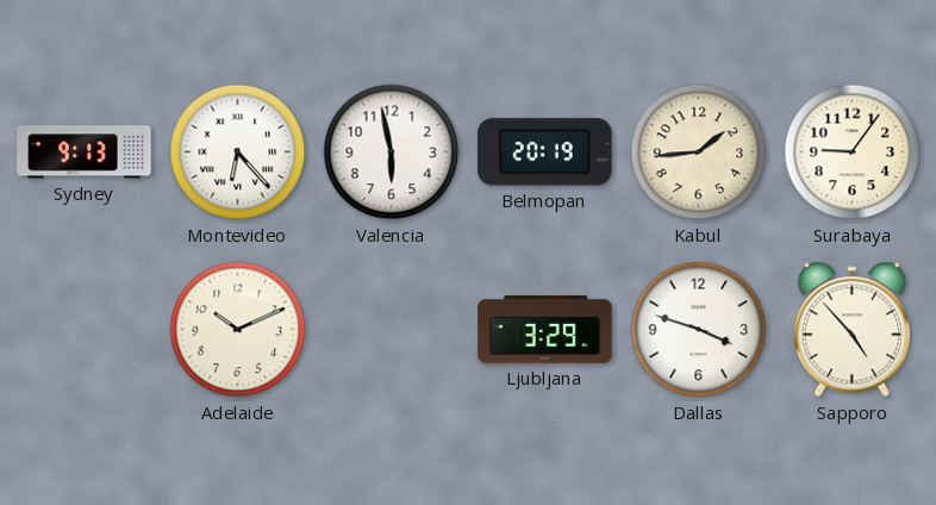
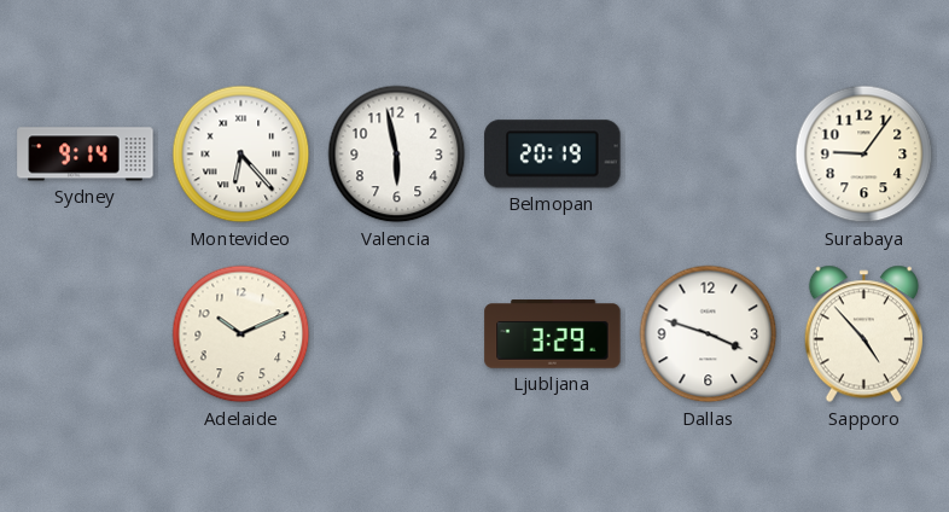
Sydney: 9:13 -> 9:14 (86, 155)
Kabul: 1:44 -> none (699, 152)
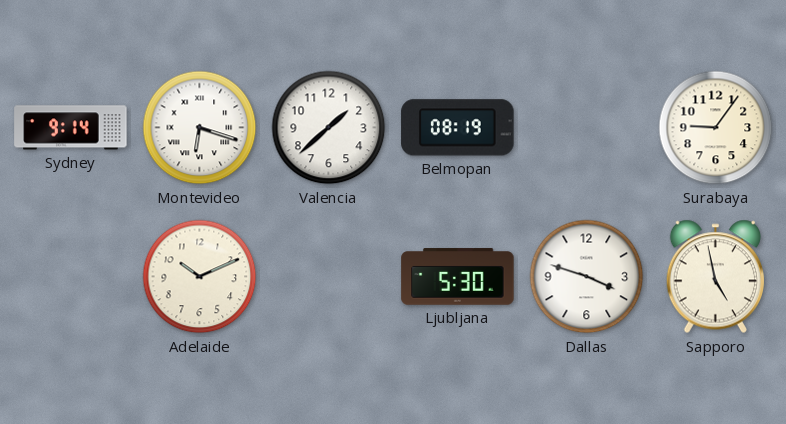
Montevideo: 6:23 -> 6:18 (200, 128)
Valencia: 5:58 -> 1:38 (329, 128)
Belmopan: 20:19 -> 08:19 (458, 128)
Ljubljana: 3:29 -> 5:30 (458, 277)
Sapporo: 4:53 -> 4:58 (715, 277)
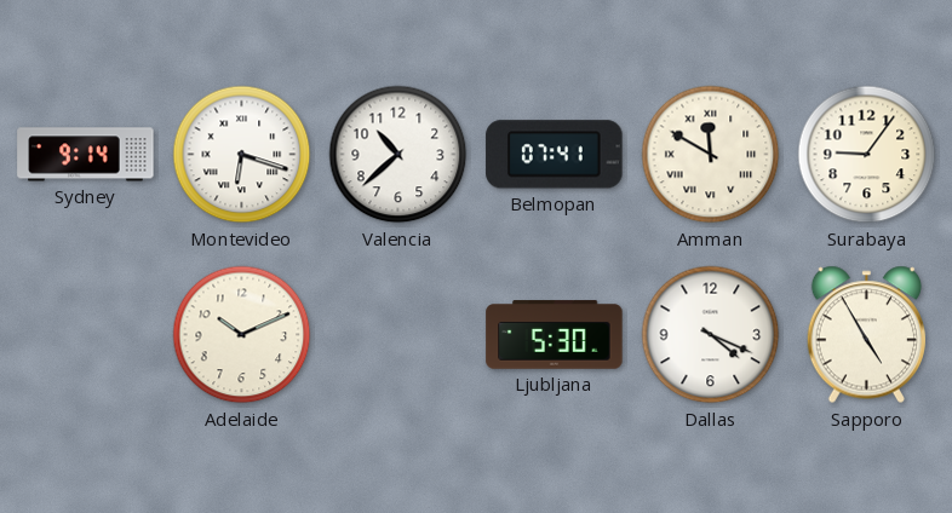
Valencia: 1:38 -> 10:38 (398, 155)
Belmopan: 08:19 -> 07:41 (555, 155)
Amman: none -> 11:50 (711, 155)
Dallas: 3:48 -> 4:19 (711, 335)
Sapporo: 4:58 -> 4:55 (866, 335)
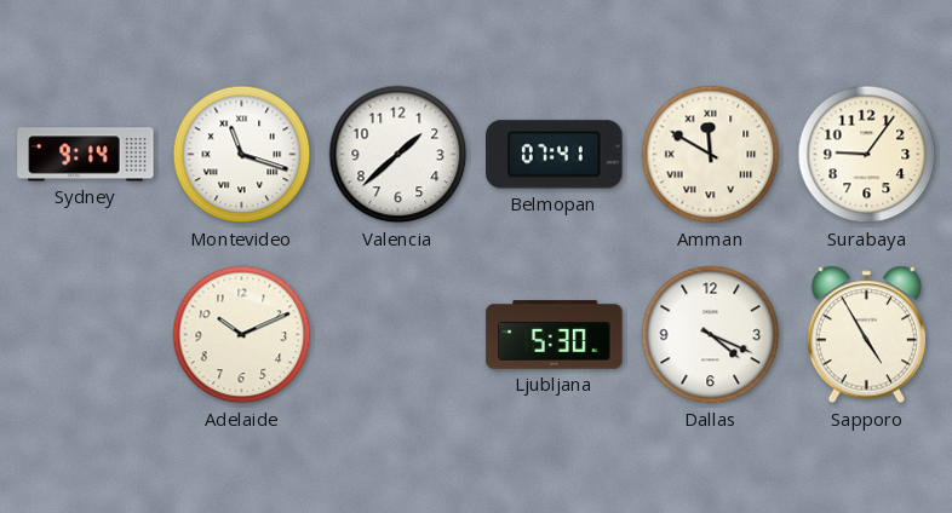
Montevideo: 6:18 -> 11:18 (242, 155)
Valencia: 10:38 -> 1:38 (398, 155)
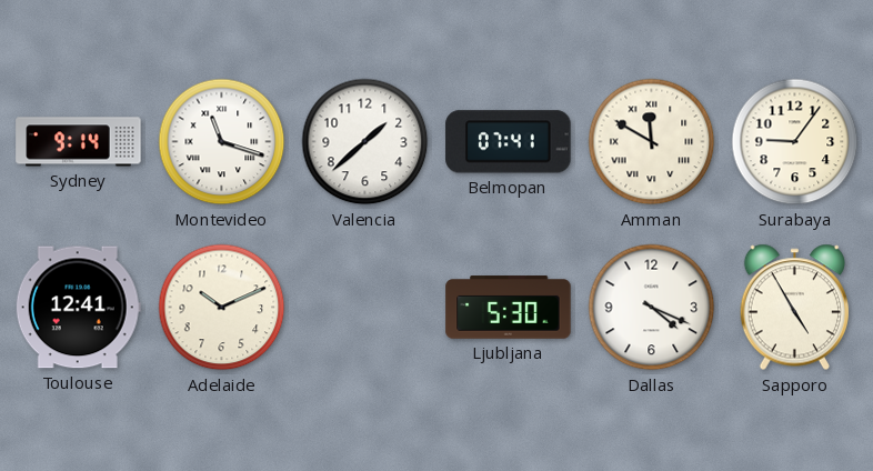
Toulouse: none -> 12:41 (78, 308)
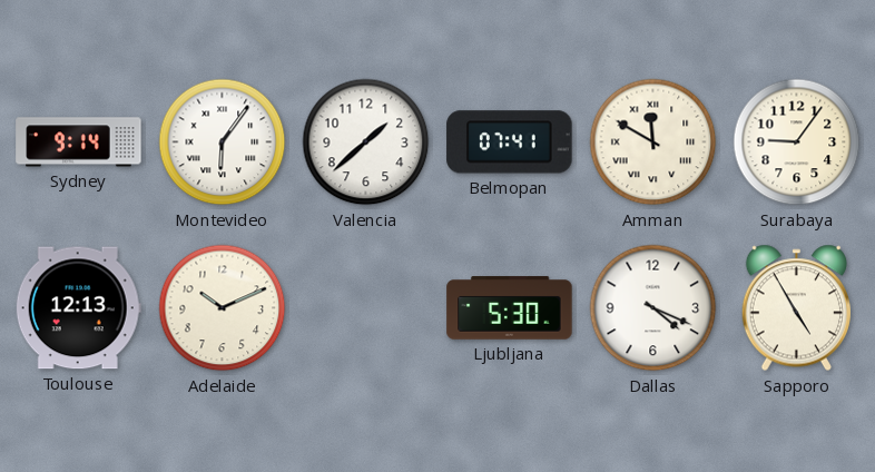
Montevideo: 11:18 -> 6:06 (223, 142)
Toulouse: 12:41 -> 12:13 (78, 308)
